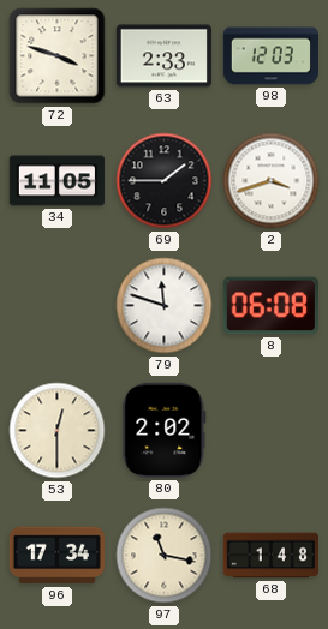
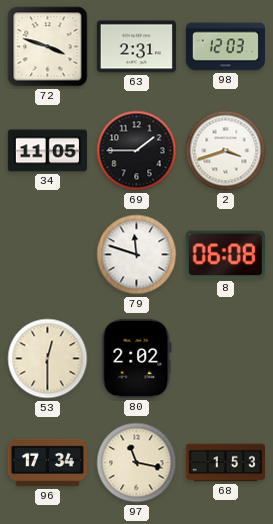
63: 2:33 -> 2:31 (136, 47)
68: 1:48 -> 1:53 (225, 463)
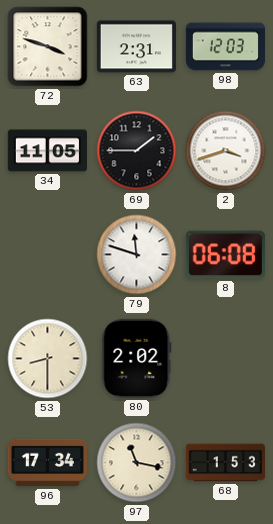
53: 12:30 -> 8:30 (48, 359)
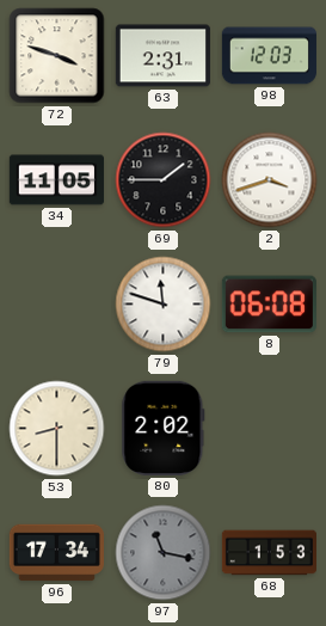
97 dial: cream -> grey (164, 553)
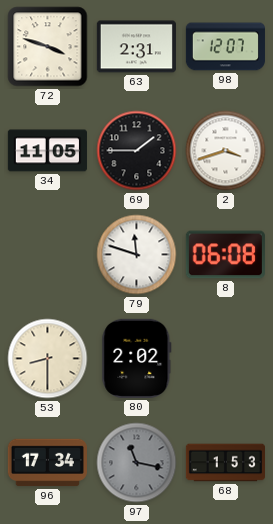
98: 12:03 -> 12:07 (225, 47)
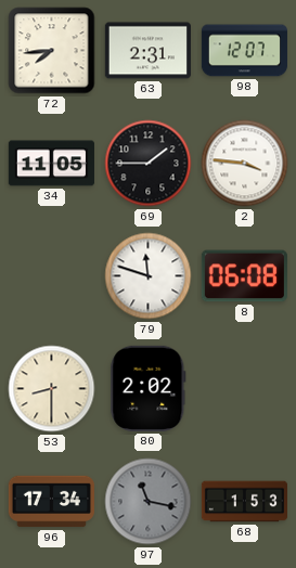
72: 3:48 -> 7:44 (52, 51)
2: 3:42 -> 3:46 (245, 164)
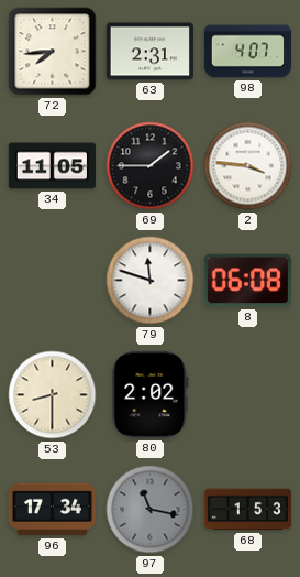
98: 12:07 -> 4:07 (247, 52)
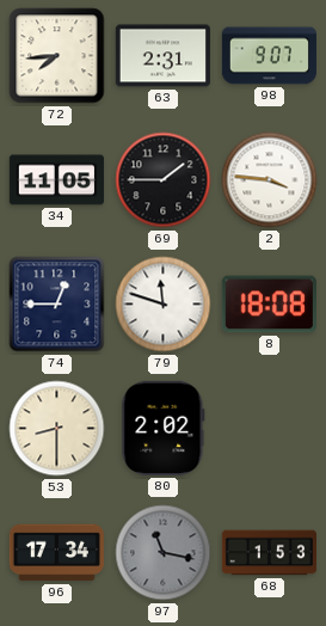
98: 4:07 -> 9:07 (269, 56)
74: none -> 12:45 (57, 305)
8: 06:08 -> 18:08 (269, 305)
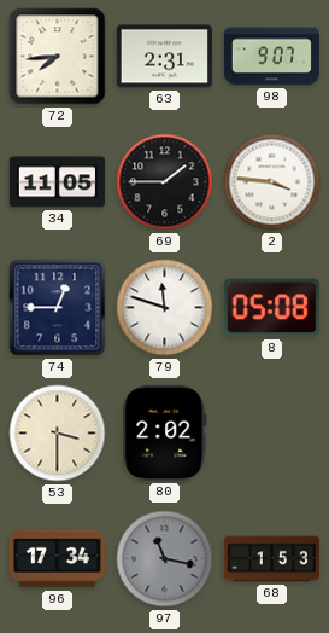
8: 18:08 -> 05:08 (271, 308)
53: 8:30 -> 3:30 (58, 434)
